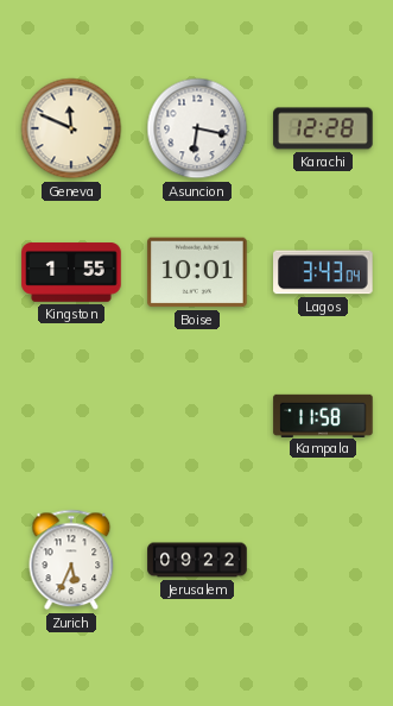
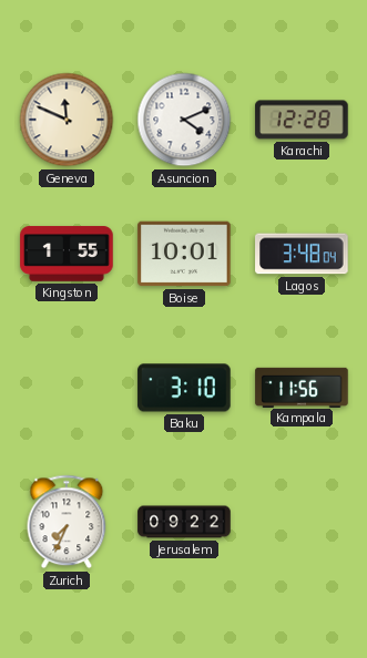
Asuncion: 6:17 -> 4:11 (184, 120)
Lagos: 3:43 -> 3:48 (302, 254)
Baku: none -> 3:10 (184, 388)
Kampala: 11:58 -> 11:56 (302, 387)
Zurich: 5:34 -> 7:34 (67, 522)
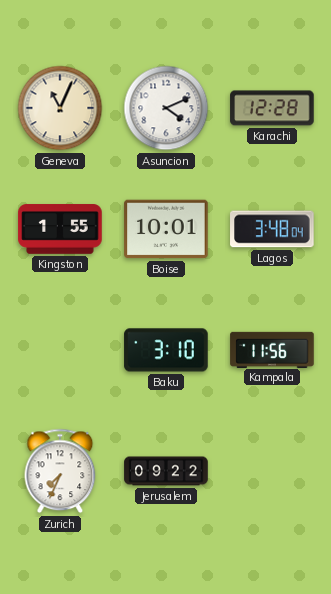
Geneva: 11:49 -> 11:04 (60, 108)
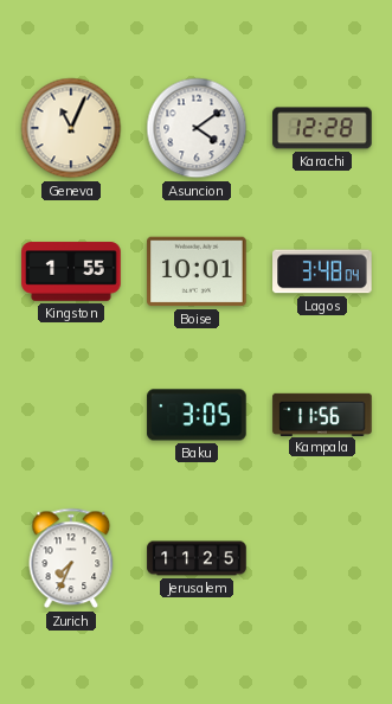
Asuncion: 4:11 -> 4:09 (197, 128)
Baku: 3:10 -> 3:05 (197, 415)
Jerusalem: 09:22 -> 11:25 (197, 558)
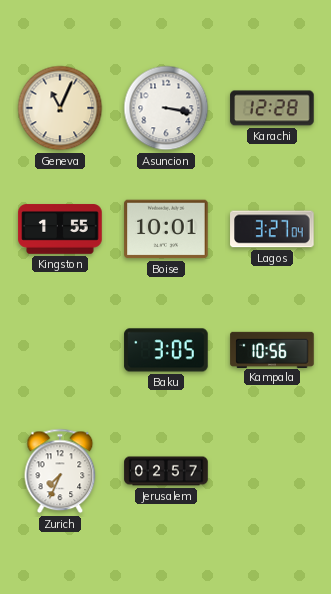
Asuncion: 4:09 -> 3:17 (166, 108)
Lagos: 3:48 -> 3:27 (272, 229)
Kampala: 11:56 -> 10:56 (272, 349)
Jerusalem: 11:25 -> 02:57 (166, 471)
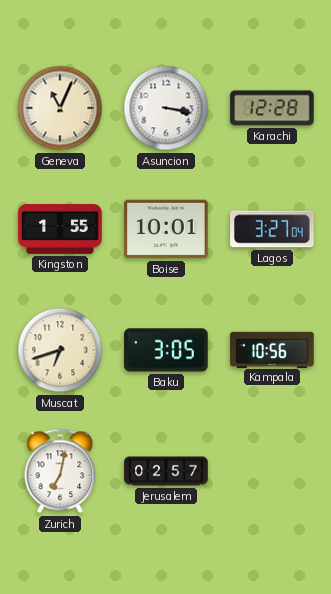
Muscat: none -> 6:42 (60, 350)
Zurich: 7:34 -> 7:02 (60, 471)
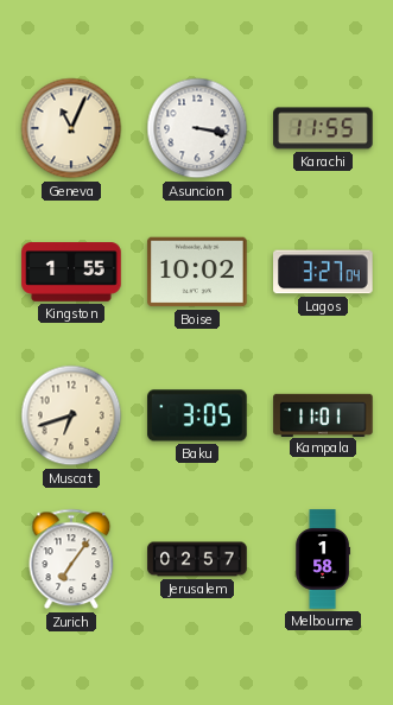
Karachi: 12:28 -> 11:55 (323, 128)
Boise: 10:01 -> 10:02 (197, 272)
Kampala: 10:56 -> 11:01 (323, 414)
Zurich: 7:02 -> 7:06 (71, 559)
Melbourne: none -> 1:58 (323, 559)
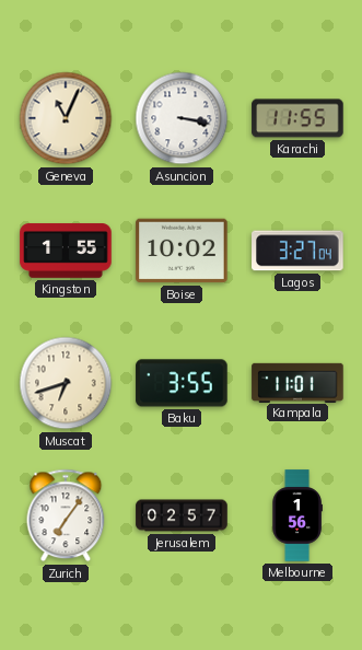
Baku: 3:05 -> 3:55 (182, 383)
Melbourne: 1:58 -> 1:56 (297, 515)
